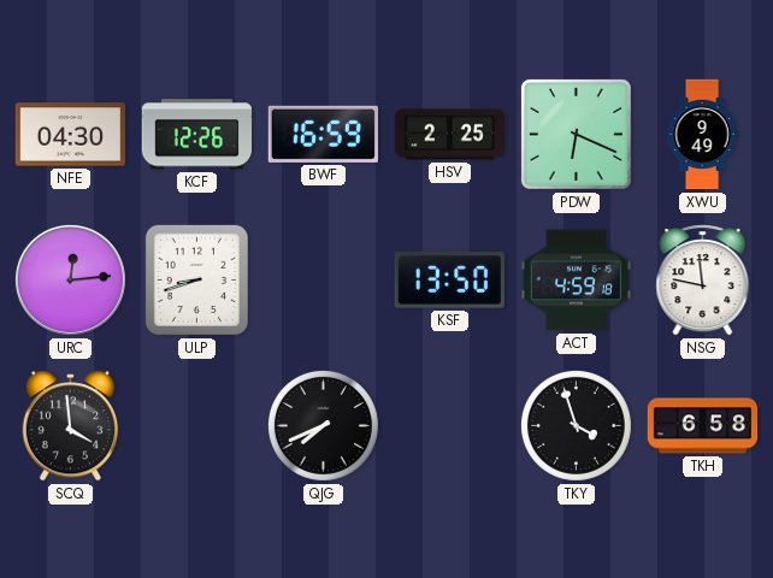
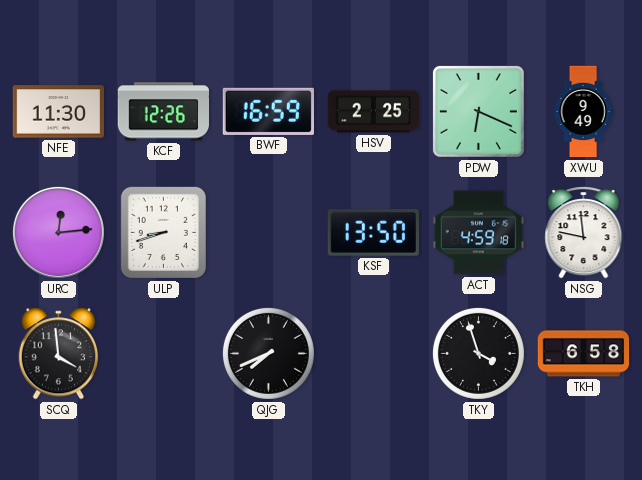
NFE: 04:30 -> 11:30 (58, 112)
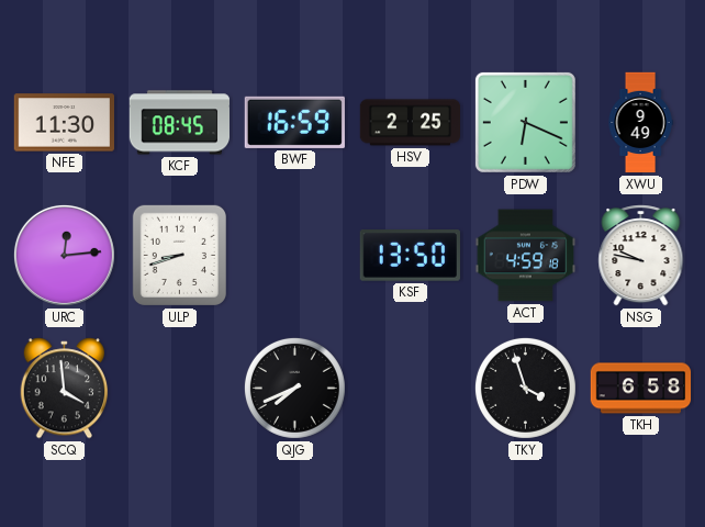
KCF: 12:26 -> 08:45 (180, 123)
NSG: 11:47 -> 9:47 (641, 256)
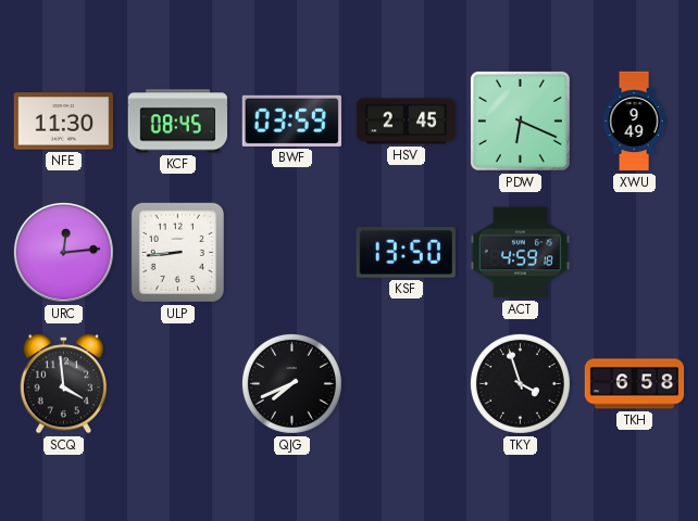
BWF: 16:59 -> 03:59 (291, 120)
HSV: 2:25 -> 2:45 (407, 122)
ULP: 8:42 -> 8:44 (177, 252)
NSG: 9:47 -> none (641, 256)
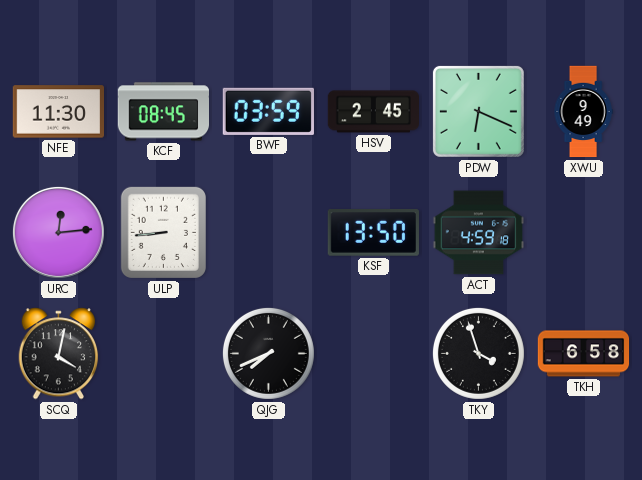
SCQ: 3:59 -> 4:02 (59, 354)
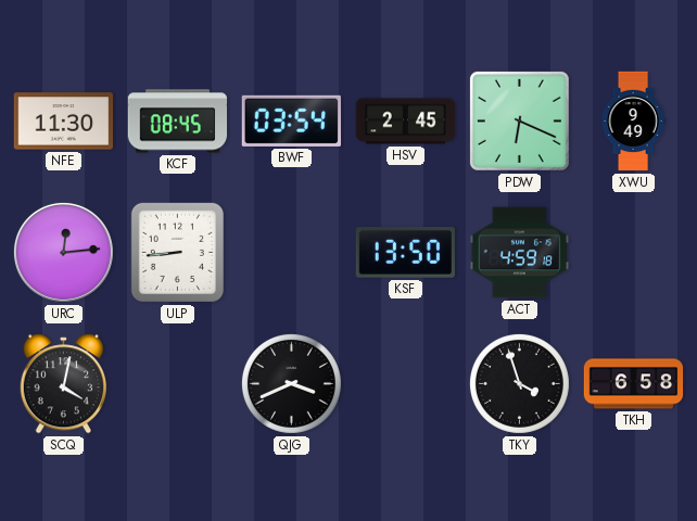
BWF: 03:59 -> 03:54 (291, 120)
QJG: 7:41 -> 3:41 (291, 383)
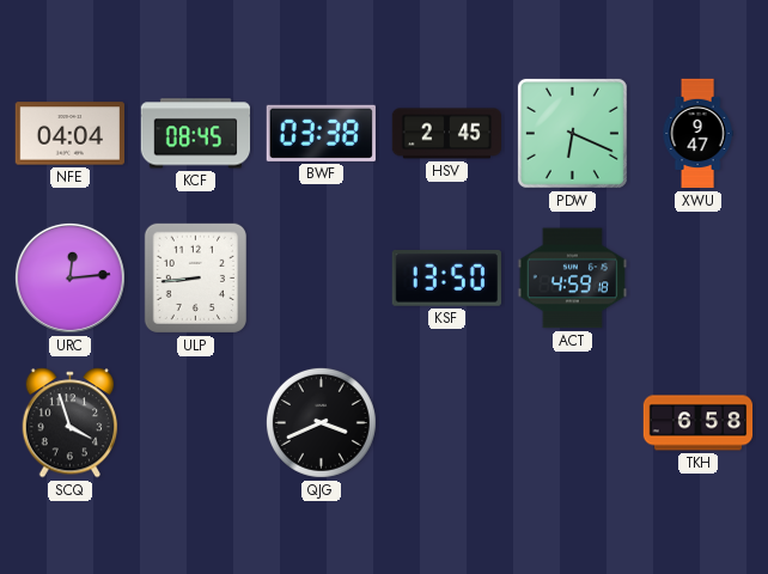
NFE: 11:30 -> 04:04 (69, 134)
BWF: 03:54 -> 03:38 (321, 133)
XWU: 9:49 -> 9:47 (697, 134)
SCQ: 4:02 -> 3:57 (71, 423)
TKY: 3:57 -> none (519, 383)
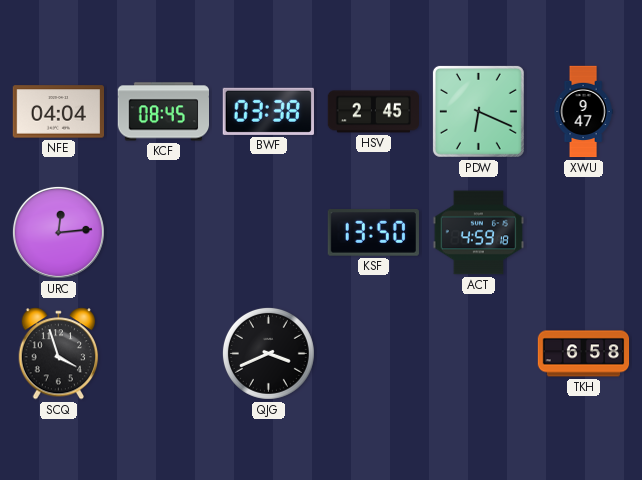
ULP: 8:44 -> none (195, 277)
